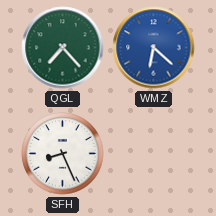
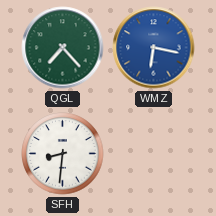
WMZ: 6:22 -> 6:17 (154, 48)
SFH: 8:26 -> 8:31 (63, 154)
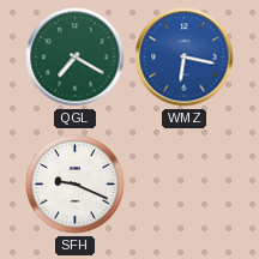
QGL: 7:23 -> 7:20 (76, 58)
SFH: 8:31 -> 9:19 (76, 185)
